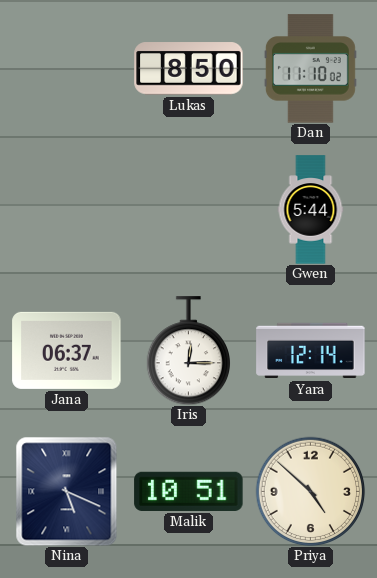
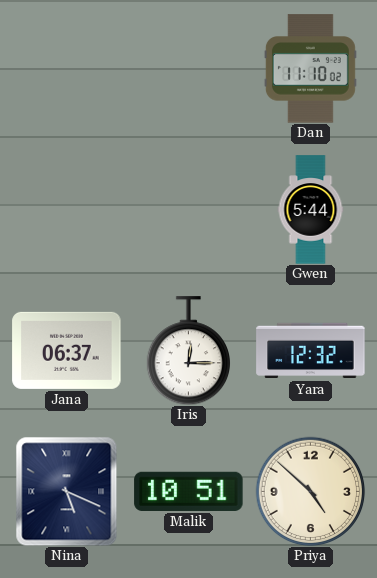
Lukas: 8:50 -> none (189, 69)
Yara: 12:14 -> 12:32 (311, 351)
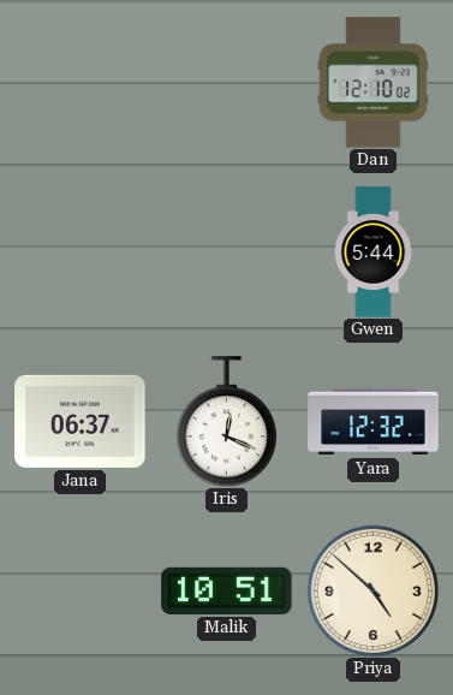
Dan: 11:10 -> 12:10 (372, 83)
Iris: 12:15 -> 12:19 (226, 422)
Nina: 5:19 -> none (67, 491)
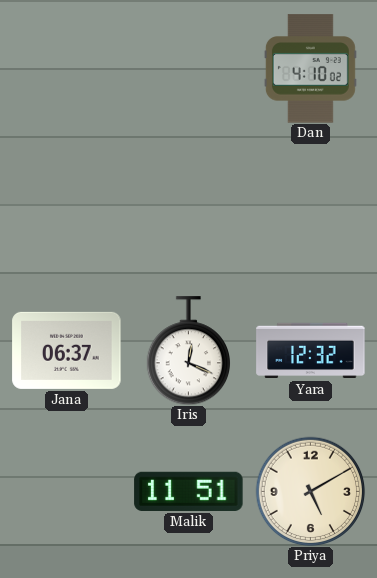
Dan: 12:10 -> 4:10 (310, 69)
Gwen: 5:44 -> none (374, 253)
Malik: 10:51 -> 11:51 (189, 491)
Priya: 4:52 -> 5:10 (310, 491)
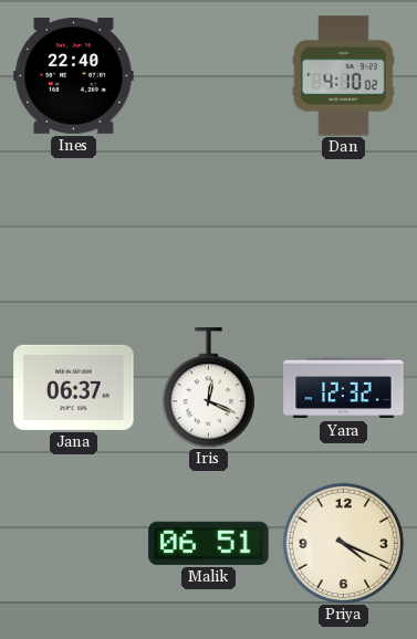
Ines: none -> 22:40 (74, 75)
Malik: 11:51 -> 06:51 (209, 543)
Priya: 5:10 -> 4:19 (343, 543)
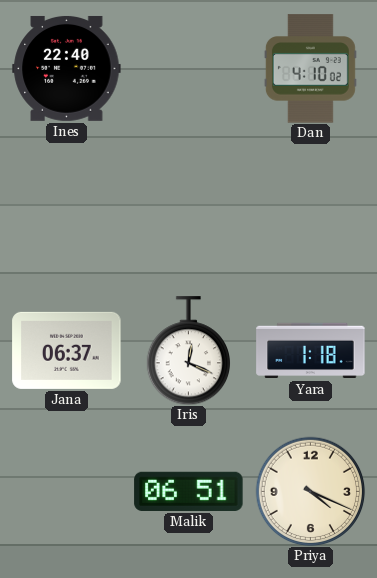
Yara: 12:32 -> 1:18 (311, 351)
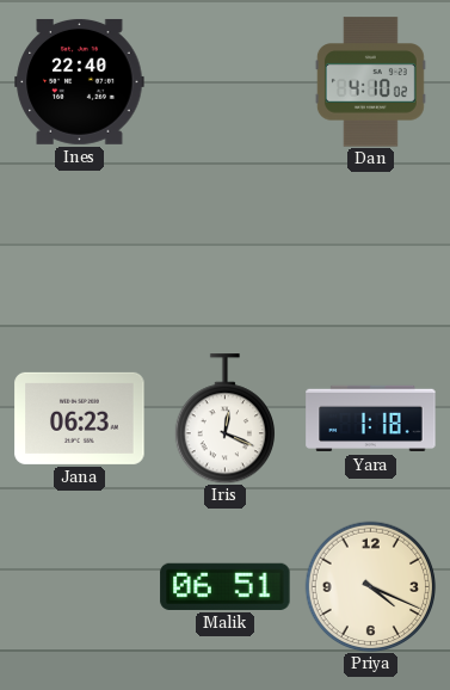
Jana: 06:37 -> 06:23 (80, 418)
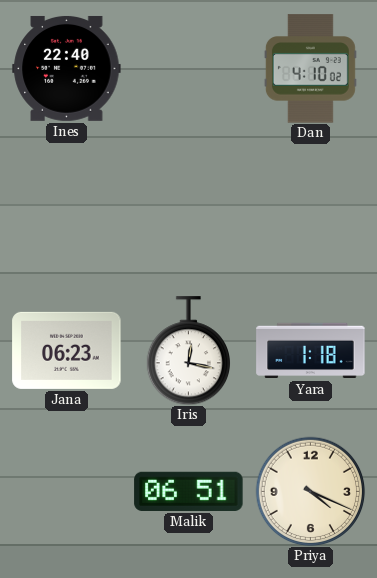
Iris: 12:19 -> 12:17 (188, 351)
